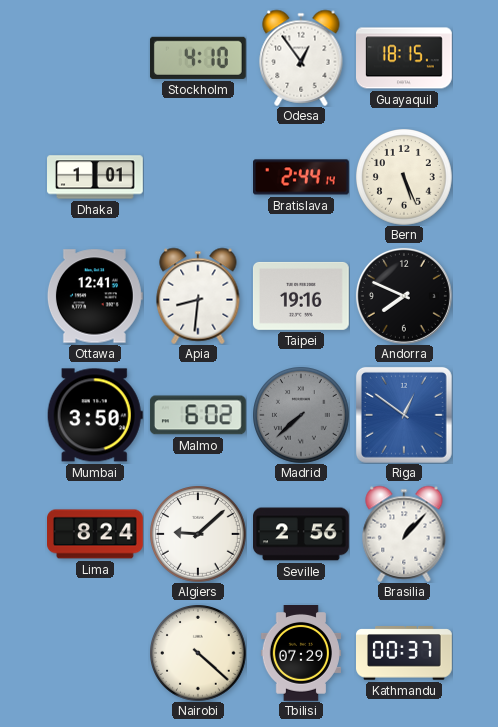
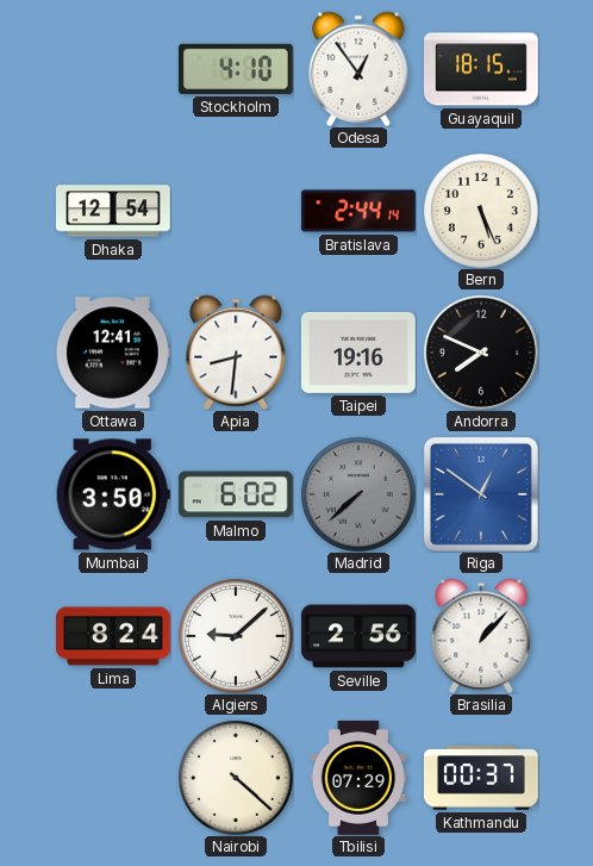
Dhaka: 1:01 -> 12:54 (114, 211)
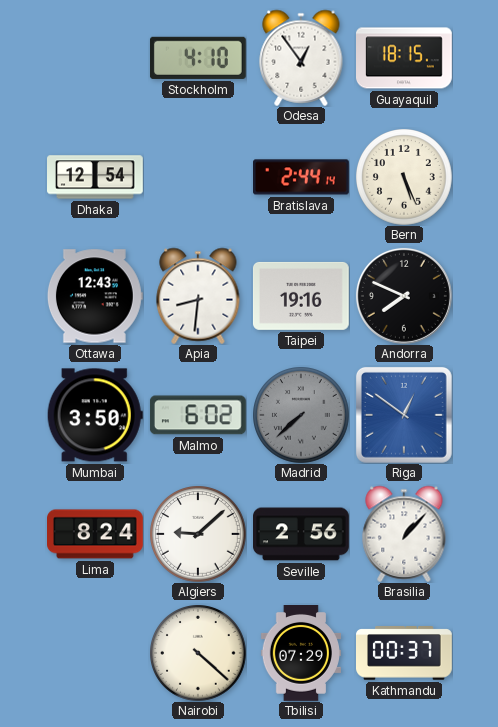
Ottawa: 12:41 -> 12:43 (95, 296)
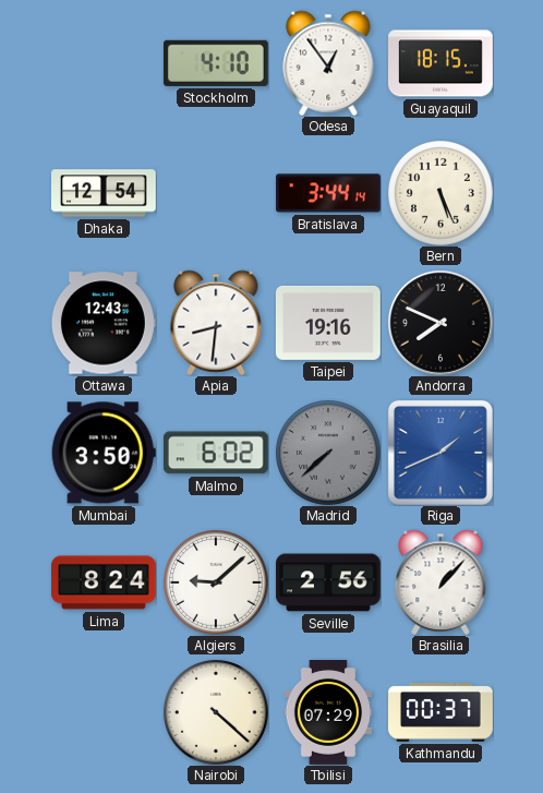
Bratislava: 2:44 -> 3:44 (329, 193)
Riga: 12:51 -> 1:41 (441, 453)
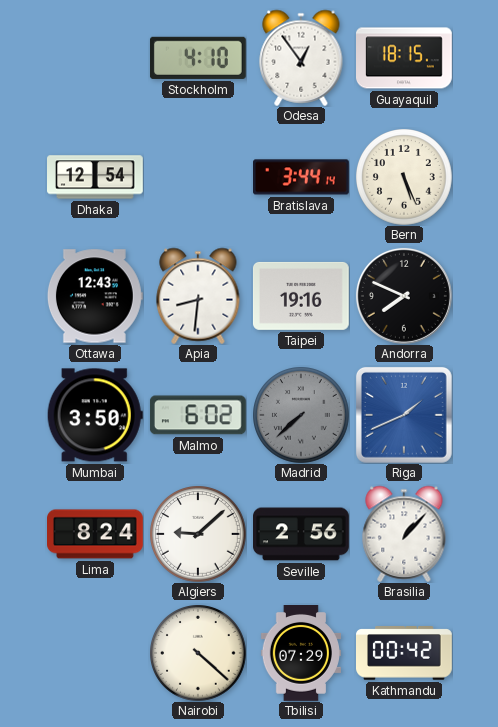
Kathmandu: 00:37 -> 00:42 (405, 653)
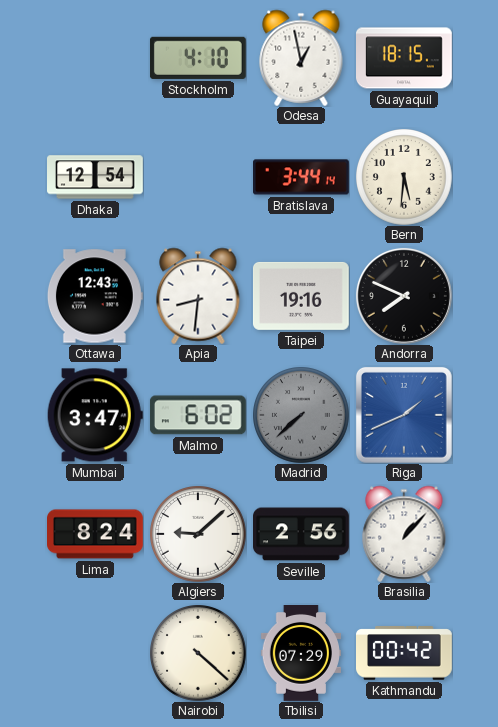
Odesa: 12:54 -> 12:58 (301, 58)
Bern: 5:26 -> 5:31 (404, 177)
Mumbai: 3:50 -> 3:47 (95, 415)
